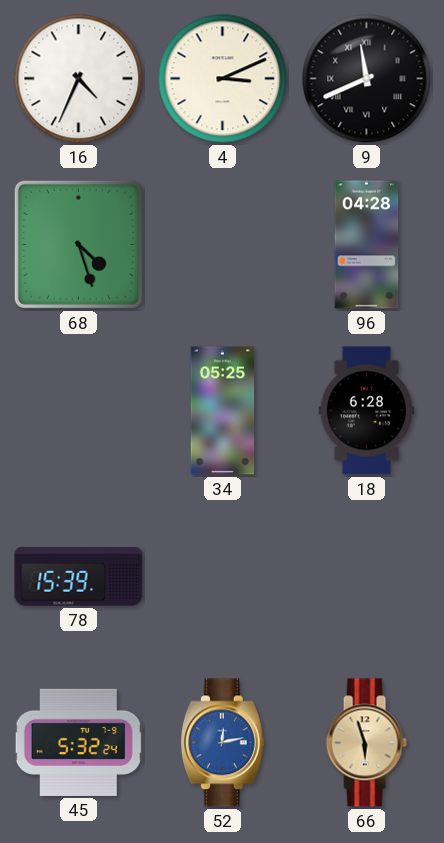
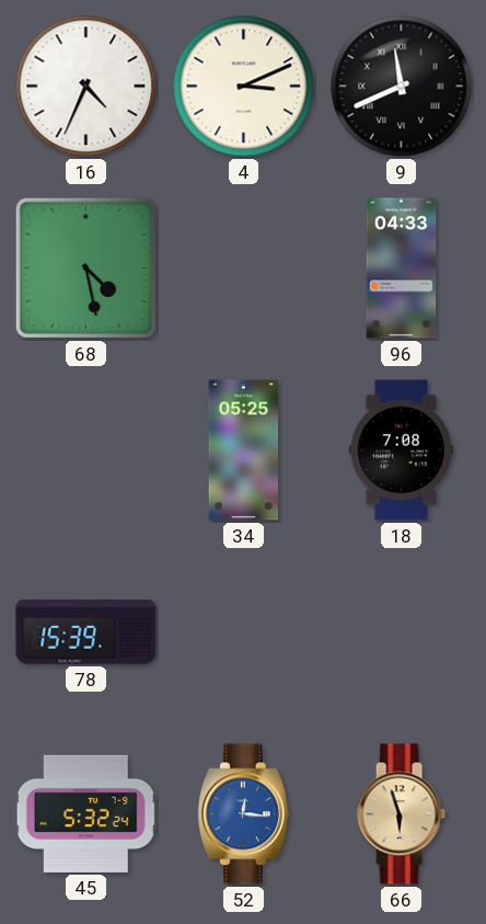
68: 4:27 -> 4:28 (85, 267)
96: 04:28 -> 04:33 (402, 269)
18: 6:28 -> 7:08 (402, 450)
52: 12:13 -> 12:16 (243, 814)
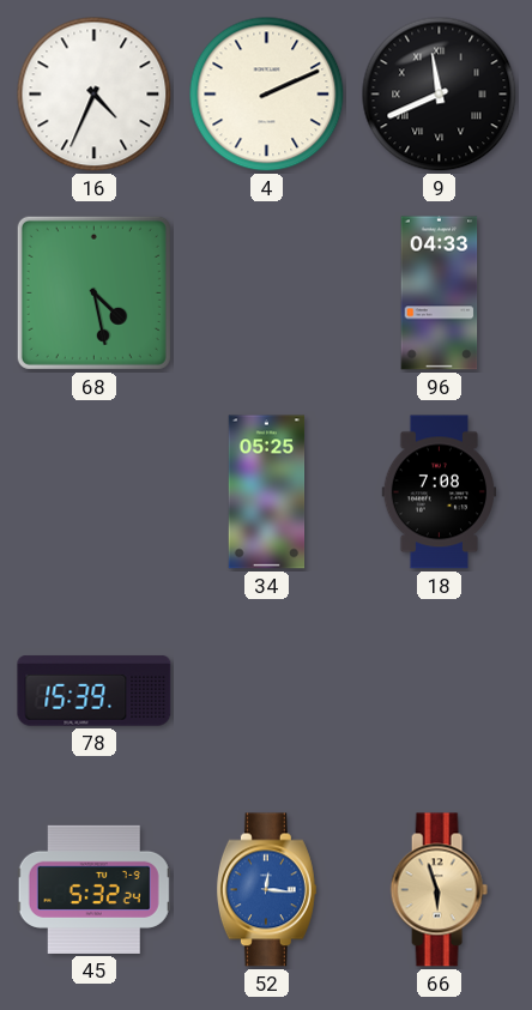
4: 3:11 -> 2:11 (267, 95)
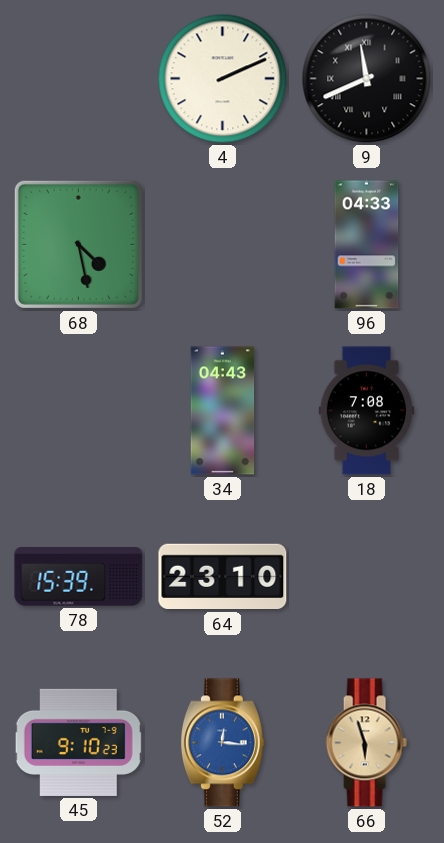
16: 4:34 -> none (95, 95)
34: 05:25 -> 04:43 (223, 411)
64: none -> 23:10 (223, 577)
45: 5:32 -> 9:10 (78, 742)
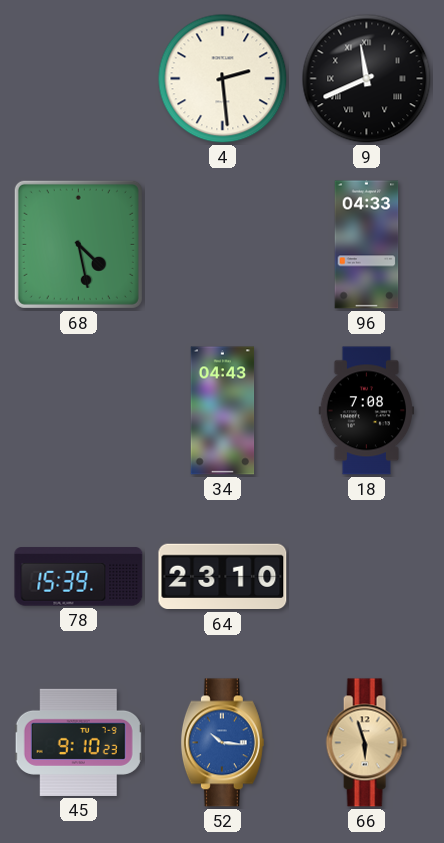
4: 2:11 -> 2:29 (223, 79)
52: 12:16 -> 10:16 (222, 743)
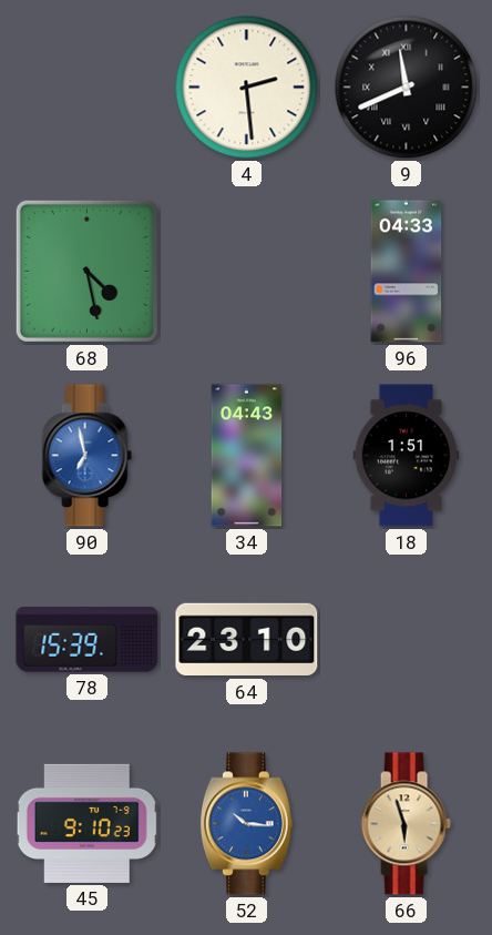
90: none -> 6:58 (86, 456)
18: 7:08 -> 1:51 (407, 456)
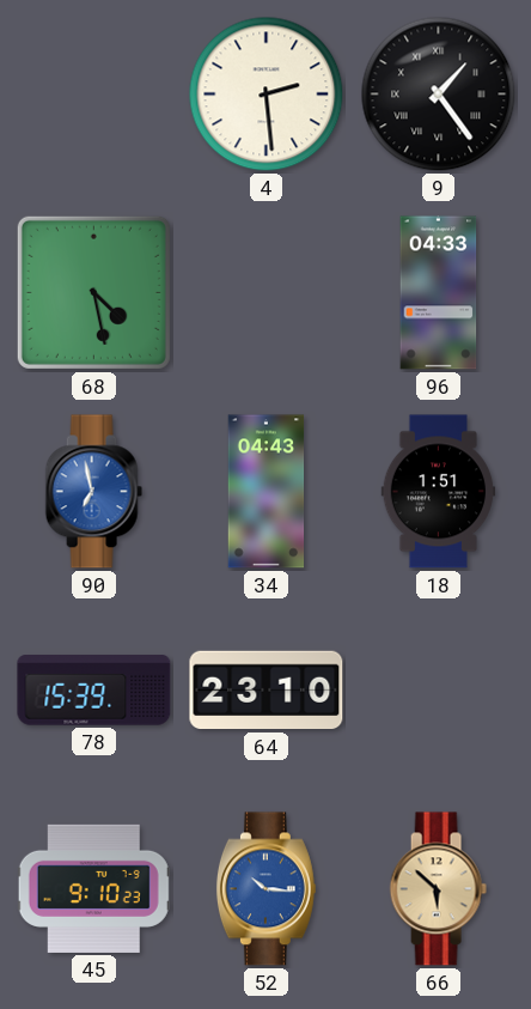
9: 11:41 -> 1:24 (439, 95)
66: 5:57 -> 5:52 (438, 889)
